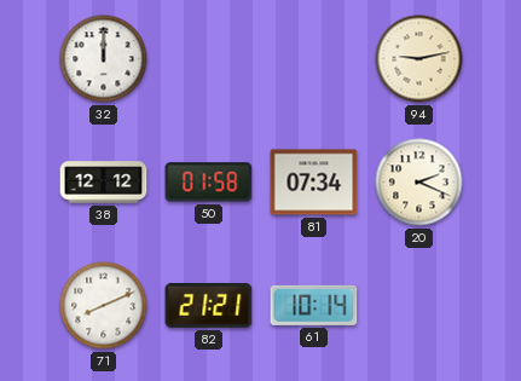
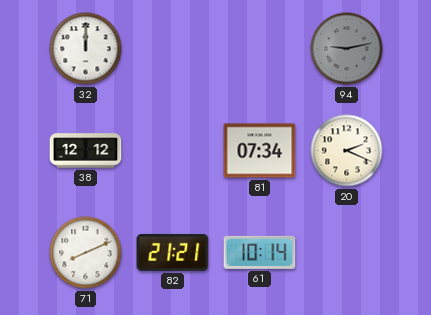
94 dial: cream -> grey (347, 49)
50: 01:58 -> none (209, 183)
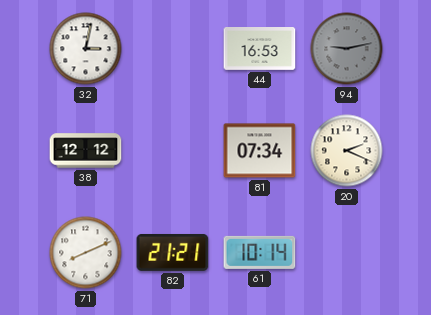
32: 12:00 -> 3:02 (86, 49)
44: none -> 16:53 (260, 49)
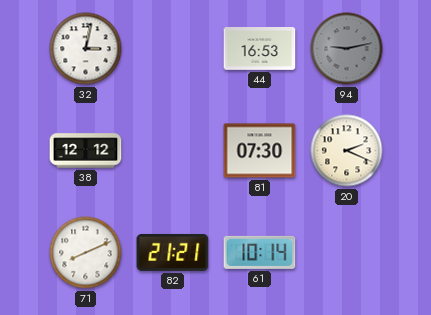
81: 07:34 -> 07:30 (260, 151)
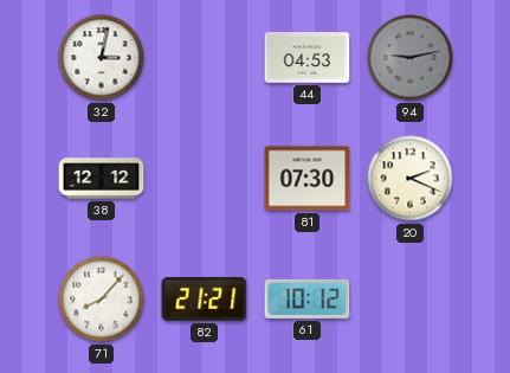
44: 16:53 -> 04:53 (308, 58)
71: 8:11 -> 8:07 (102, 300)
61: 10:14 -> 10:12 (308, 298)
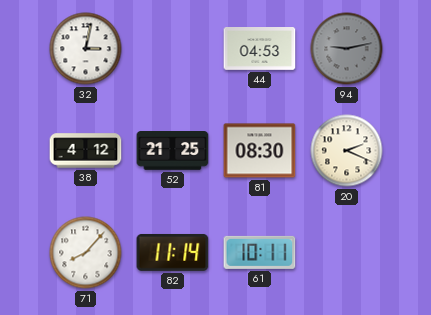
38: 12:12 -> 4:12 (86, 151)
52: none -> 21:25 (173, 151)
81: 07:30 -> 08:30 (260, 151)
82: 21:21 -> 11:14 (173, 253)
61: 10:12 -> 10:11 (260, 252)
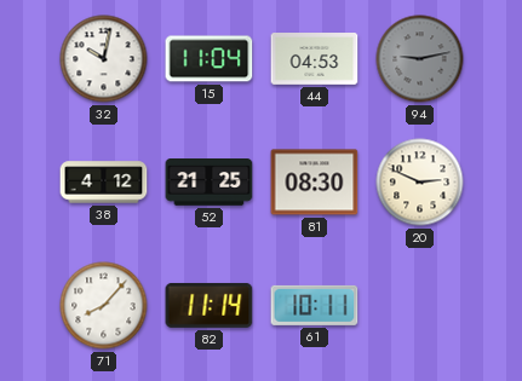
32: 3:02 -> 10:02 (104, 59)
15: none -> 11:04 (210, 59)
20: 2:19 -> 2:49 (420, 183)
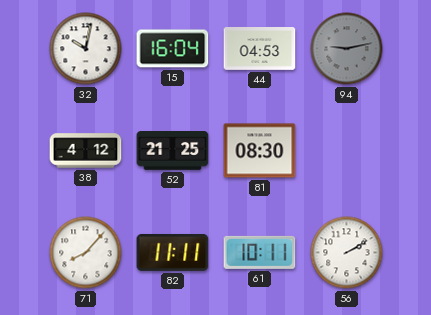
15: 11:04 -> 16:04 (173, 49)
20: 2:49 -> none (420, 183)
82: 11:14 -> 11:11 (173, 253)
56: none -> 2:10 (347, 253)
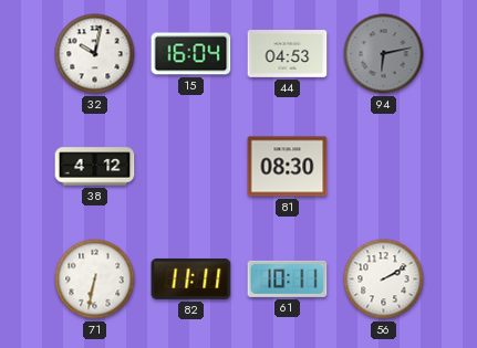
94: 9:13 -> 6:13 (384, 54)
52: 21:25 -> none (173, 151)
71: 8:07 -> 6:32 (95, 280)
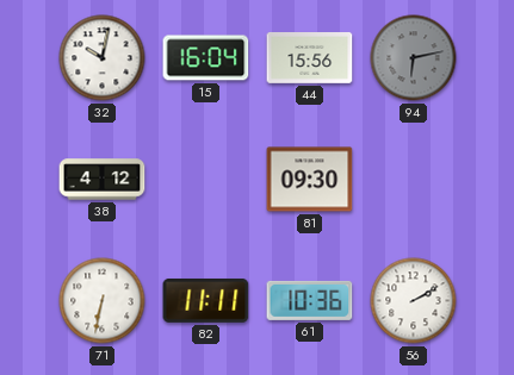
44: 04:53 -> 15:56 (310, 58)
81: 08:30 -> 09:30 (310, 180)
61: 10:11 -> 10:36 (310, 300)
